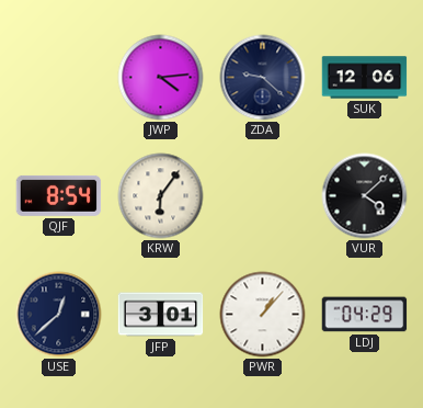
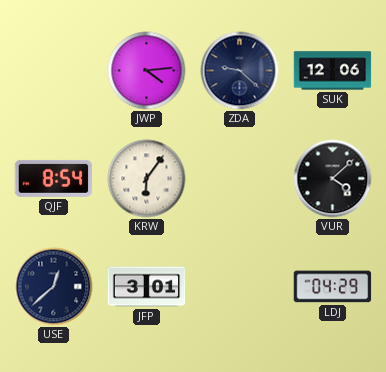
PWR: 1:07 -> none (263, 315)
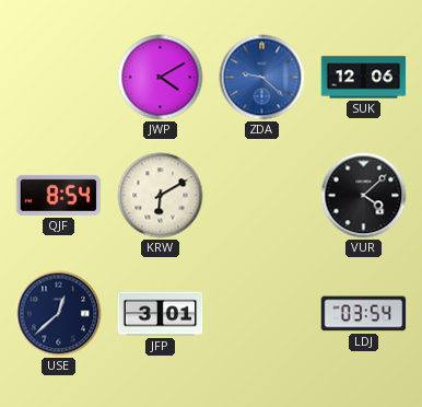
JWP: 4:14 -> 4:10 (161, 78)
ZDA dial: navy -> blue (262, 78)
KRW: 6:06 -> 6:10 (161, 196)
LDJ: 04:29 -> 03:54 (364, 314)
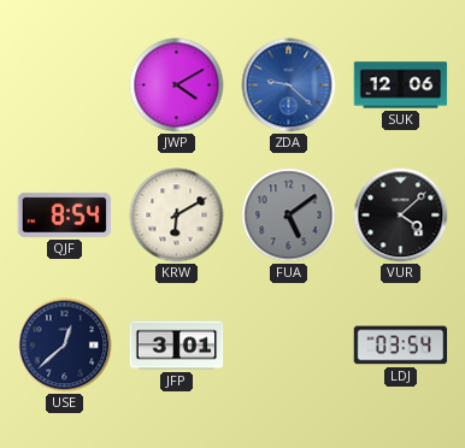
FUA: none -> 5:09 (289, 216)
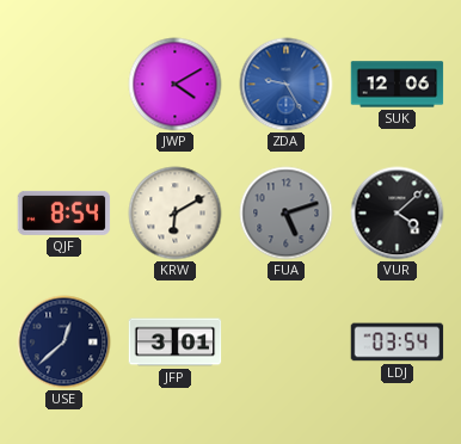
ZDA: 9:22 -> 9:25 (287, 85)
FUA: 5:09 -> 5:12 (287, 214)
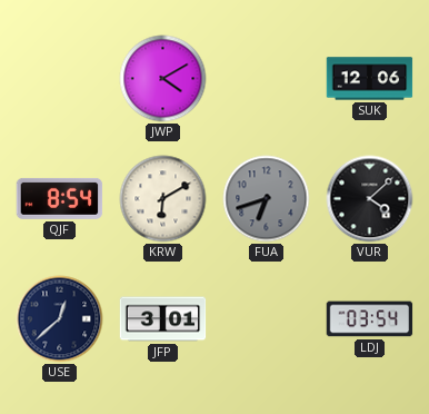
ZDA: 9:25 -> none (287, 85)
FUA: 5:12 -> 6:42 (267, 199)
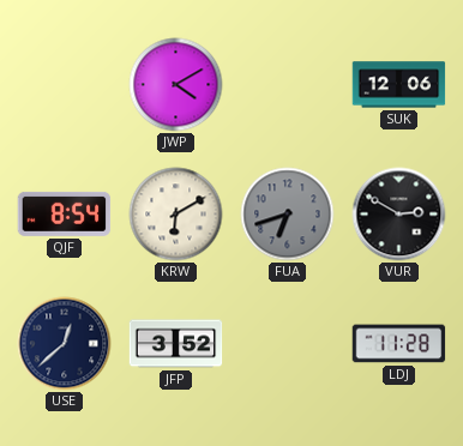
VUR: 4:08 -> 2:50 (399, 215)
JFP: 3:01 -> 3:52 (176, 344)
LDJ: 03:54 -> 11:28 (399, 344)
